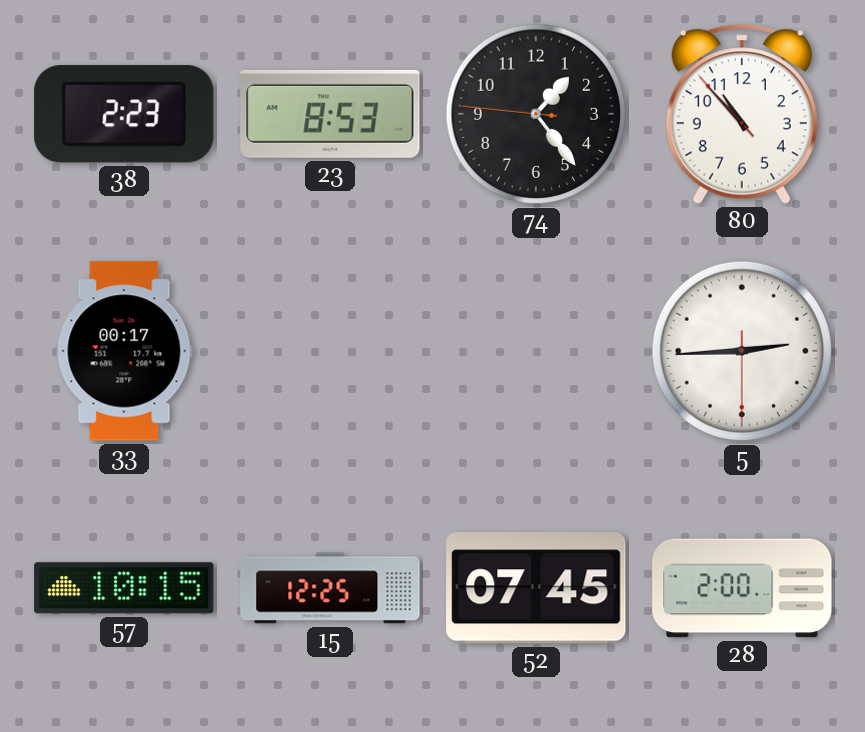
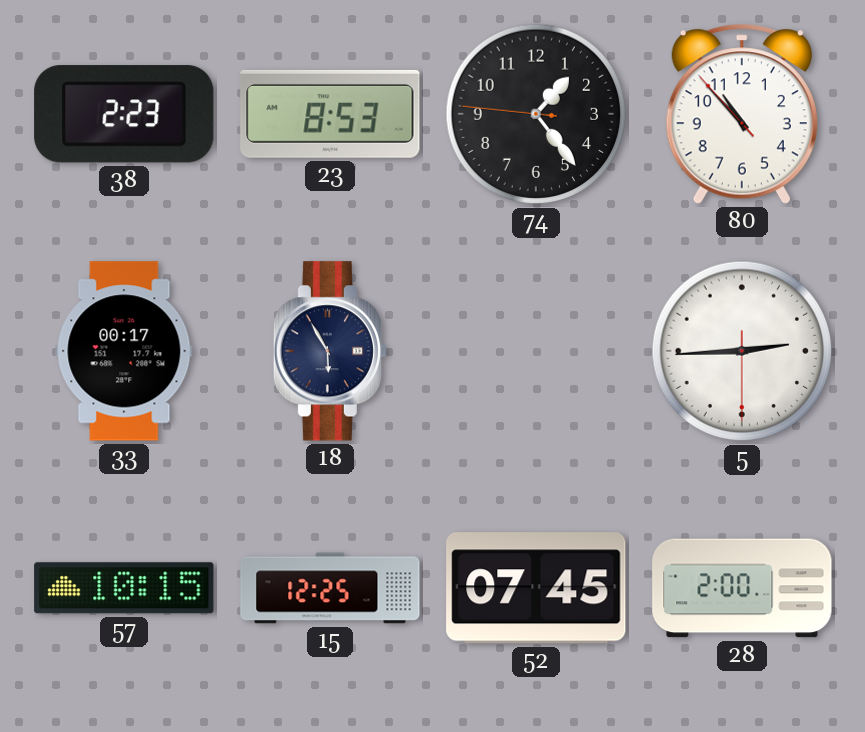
18: none -> 5:55 (330, 351)
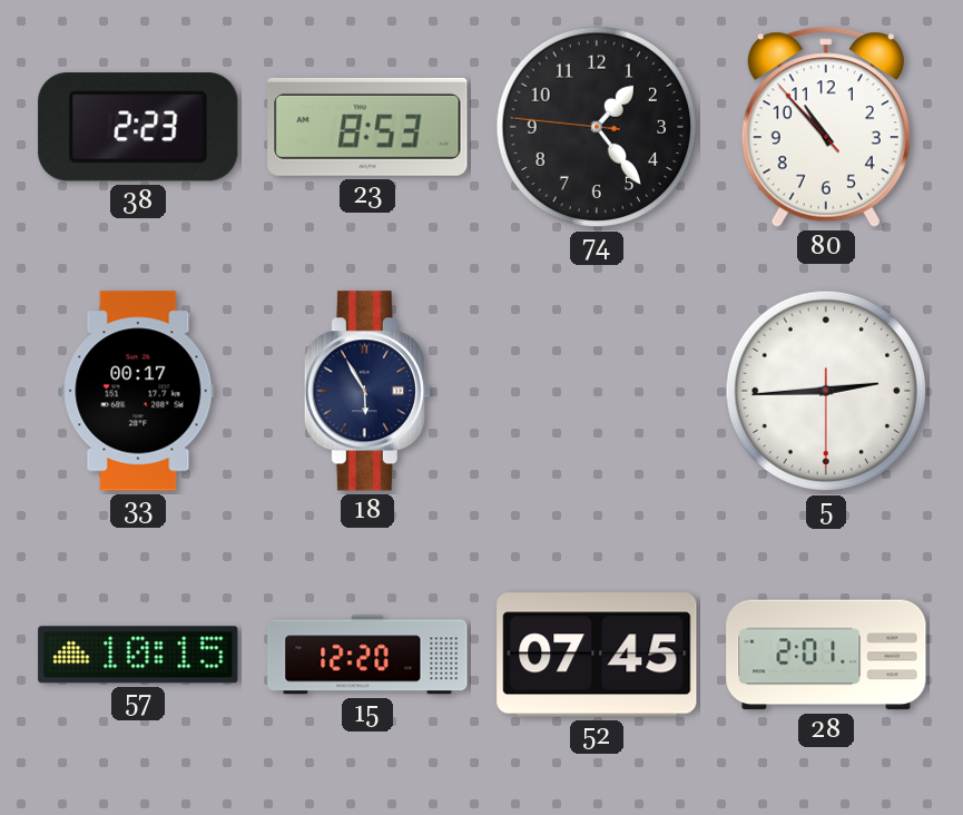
15: 12:25 -> 12:20 (367, 655)
28: 2:00 -> 2:01 (826, 655)
